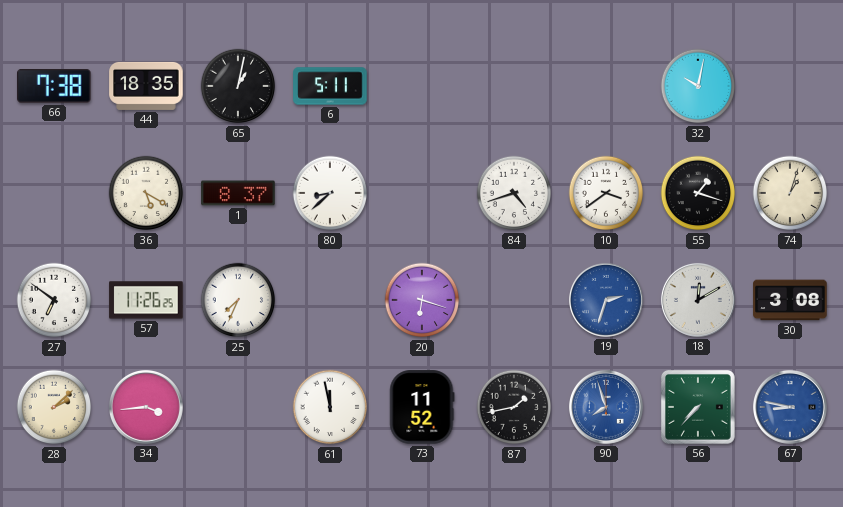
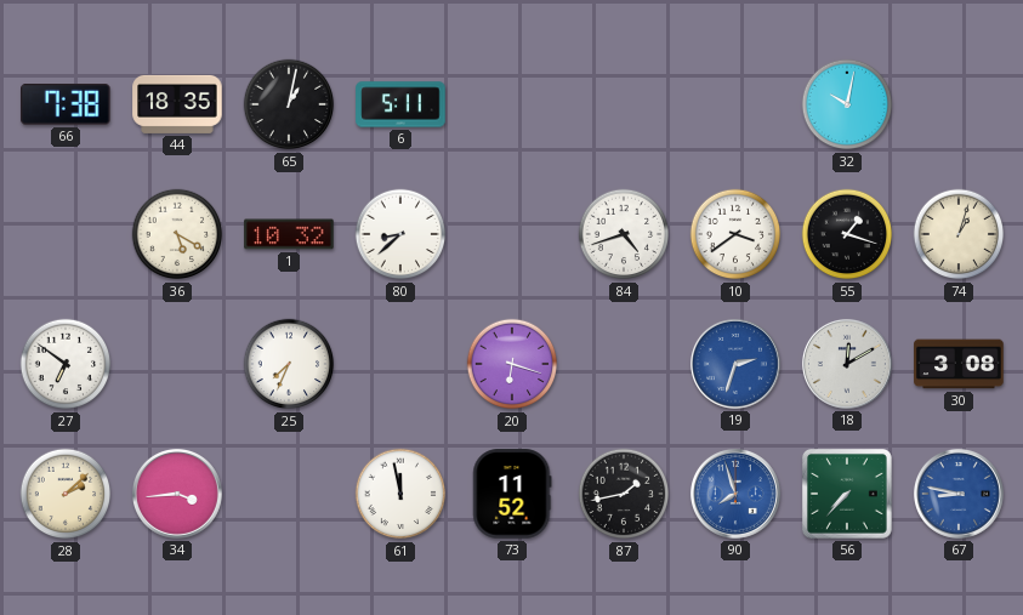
1: 8:37 -> 10:32 (289, 234)
57: 11:26 -> none (146, 300)
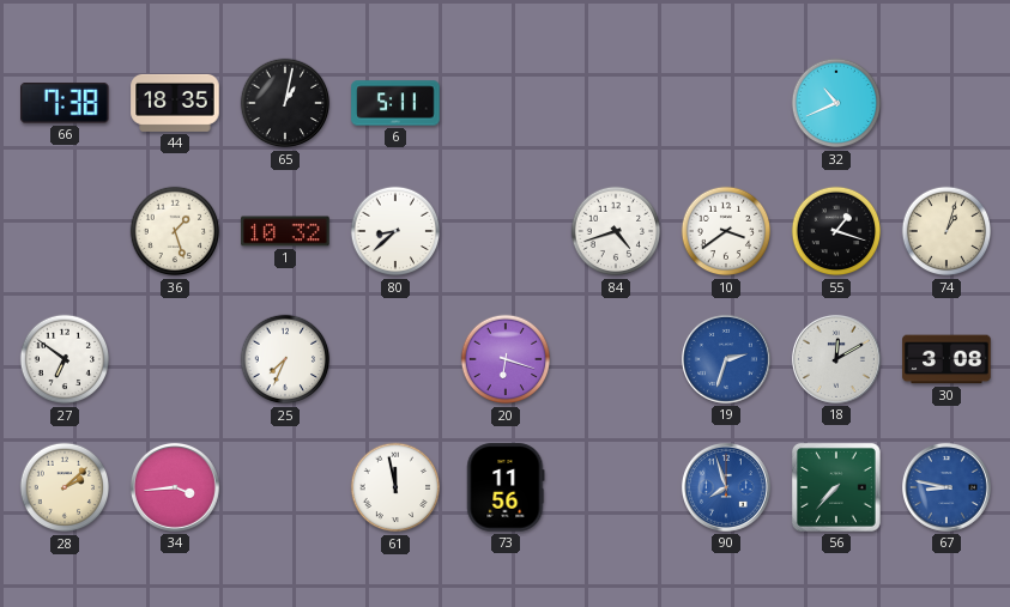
32: 10:02 -> 10:41 (836, 103)
36: 5:20 -> 1:27 (175, 231)
73: 11:52 -> 11:56 (506, 487)
87: 1:43 -> none (624, 494)
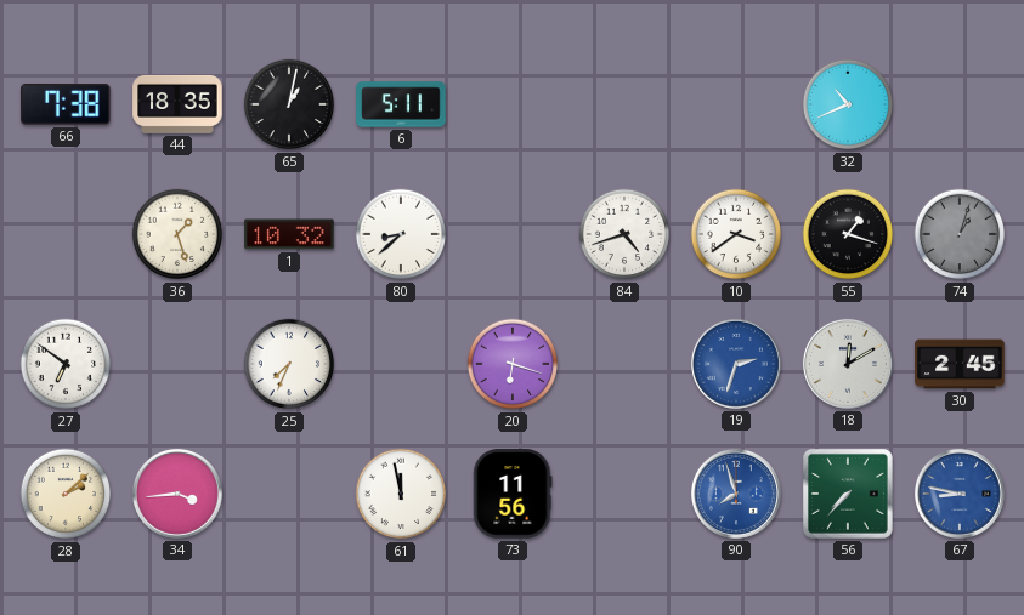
74 dial: cream -> grey (960, 234)
30: 3:08 -> 2:45 (960, 364)
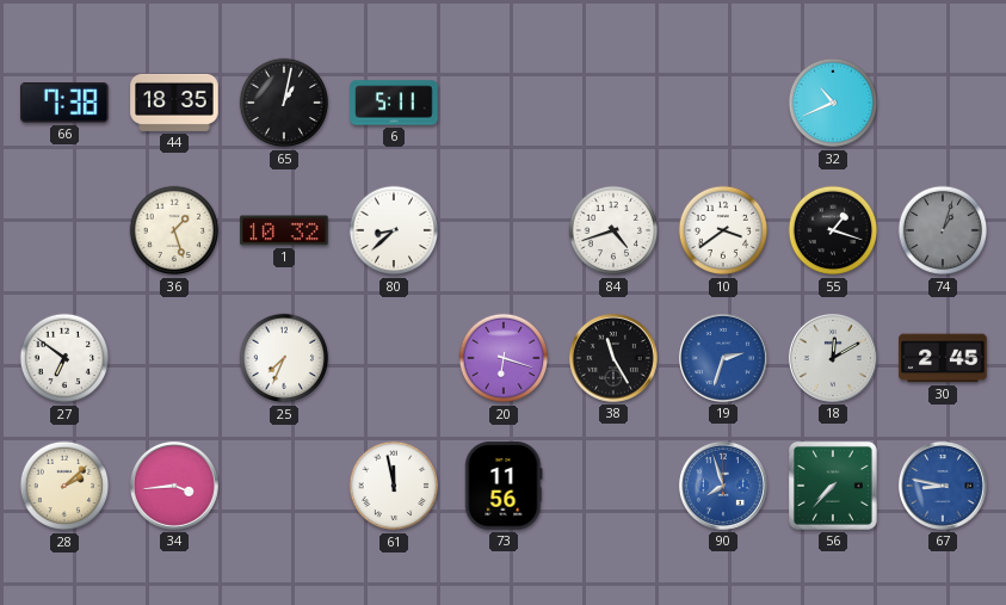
38: none -> 11:25 (613, 358)
